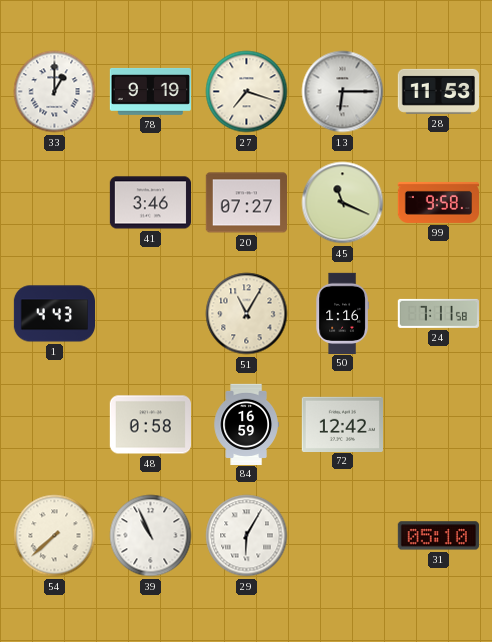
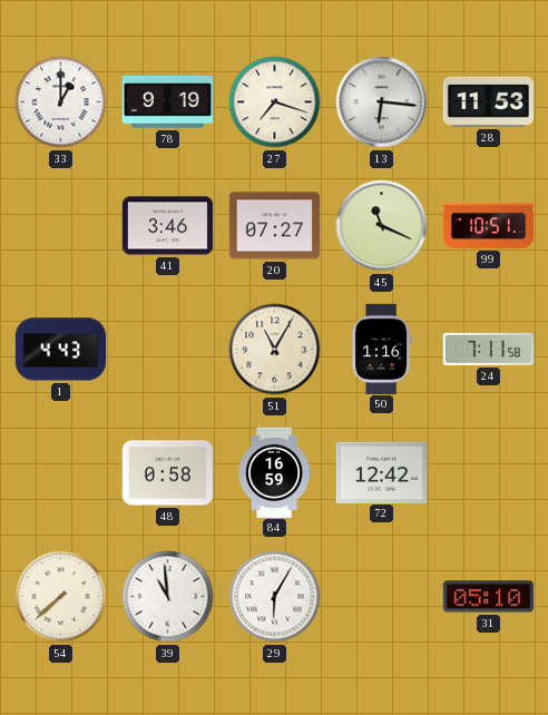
13: 6:15 -> 6:16 (382, 102)
99: 9:58 -> 10:51 (489, 225)
39: 10:56 -> 10:59 (168, 597)
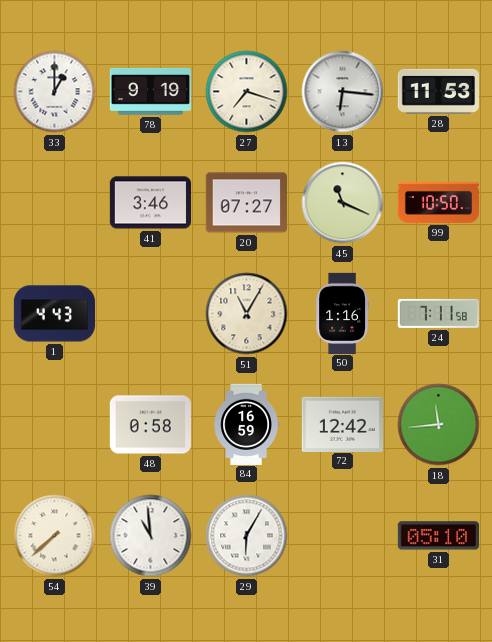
99: 10:51 -> 10:50 (439, 202)
18: none -> 11:44 (439, 425)
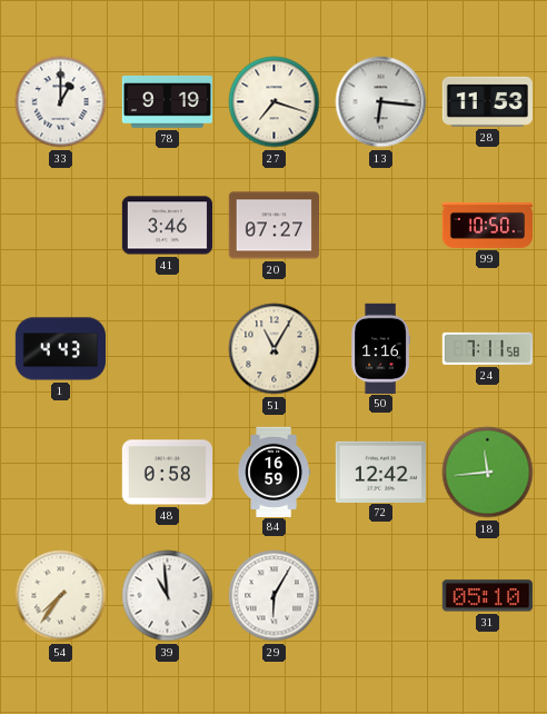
45: 11:19 -> none (343, 203)
54: 7:38 -> 7:36 (61, 596)
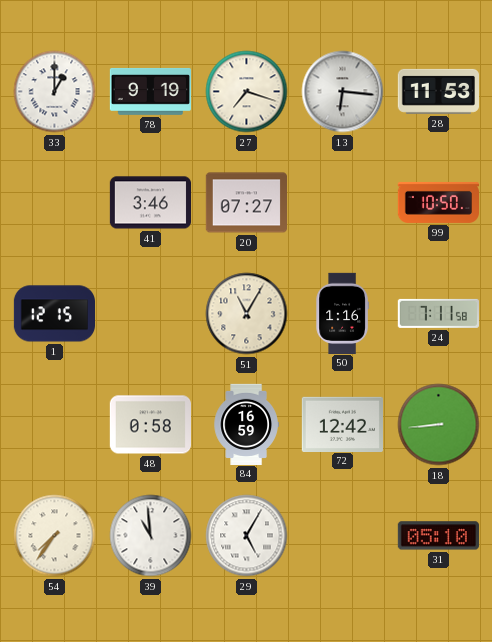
1: 4:43 -> 12:15 (54, 314)
18: 11:44 -> 8:44 (439, 425)
29: 6:05 -> 5:05 (247, 536)
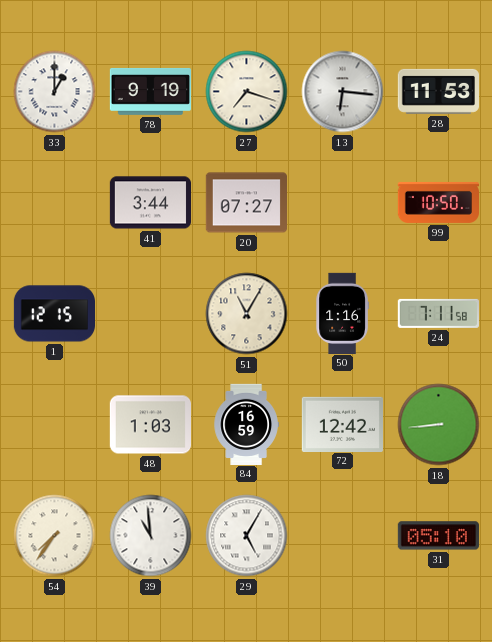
41: 3:46 -> 3:44 (150, 203)
48: 0:58 -> 1:03 (150, 425)
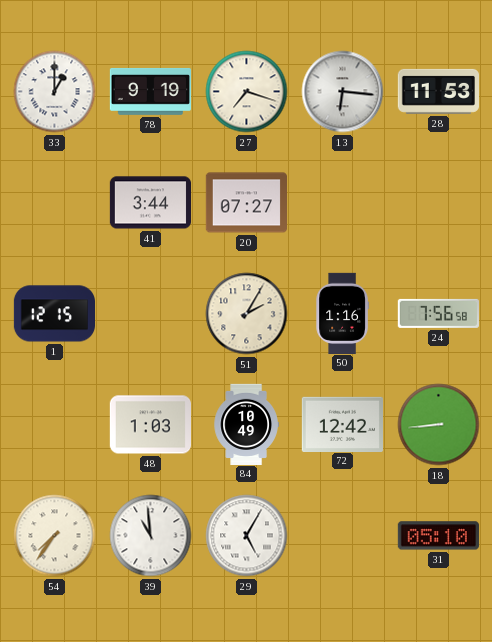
99: 10:50 -> none (439, 202)
51: 11:05 -> 2:05 (247, 314)
24: 7:11 -> 7:56 (438, 313)
84: 16:59 -> 10:49 (246, 424)
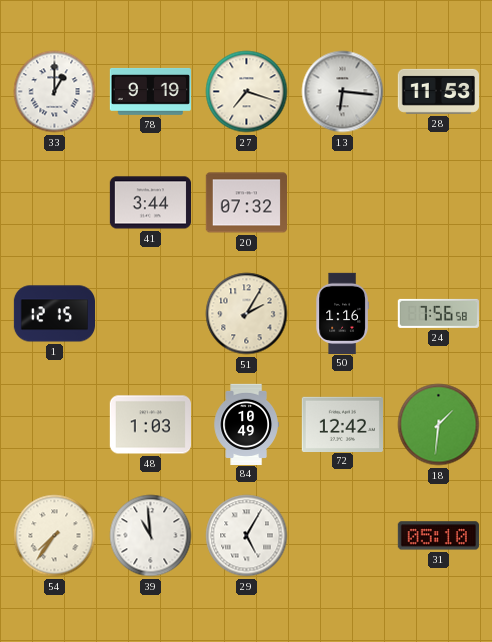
20: 07:27 -> 07:32 (246, 203)
18: 8:44 -> 1:31 (439, 425)
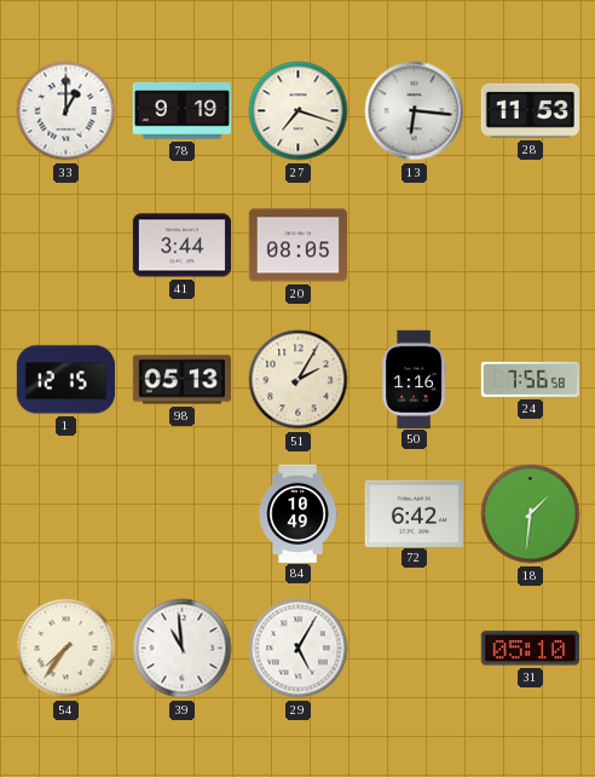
20: 07:32 -> 08:05 (297, 246)
98: none -> 05:13 (181, 380)
48: 1:03 -> none (150, 425)
72: 12:42 -> 6:42 (414, 513)
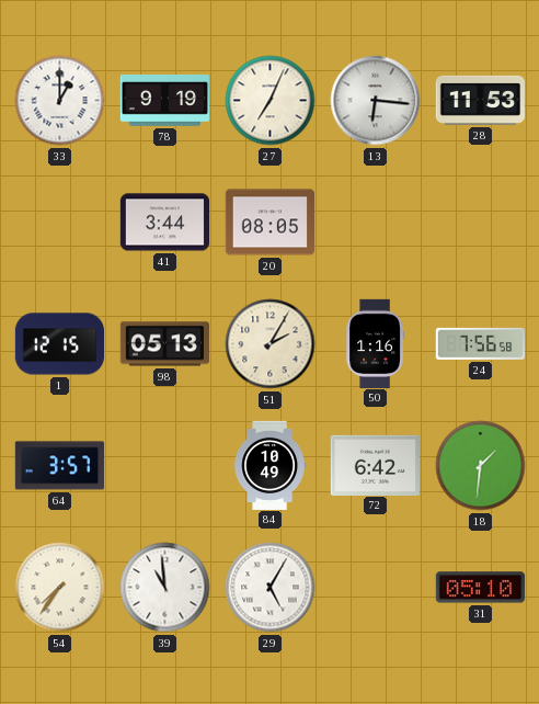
27: 7:18 -> 7:04 (271, 101)
64: none -> 3:57 (59, 466)
